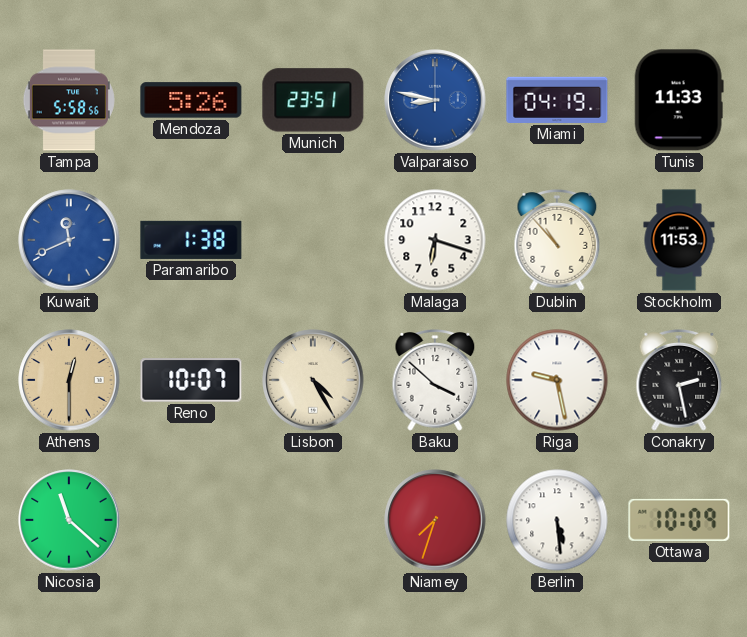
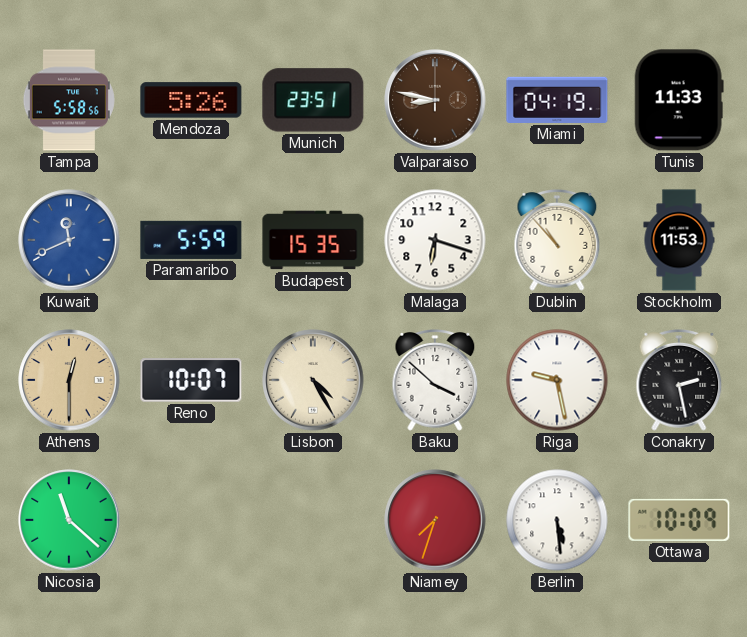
Valparaiso dial: blue -> brown (435, 100)
Paramaribo: 1:38 -> 5:59 (191, 240)
Budapest: none -> 15:35 (313, 240)
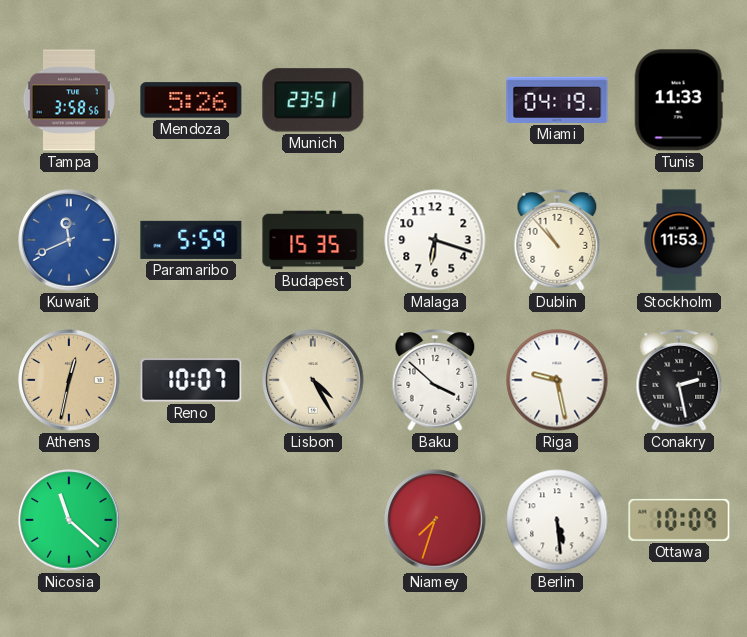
Tampa: 5:58 -> 3:58 (69, 100)
Valparaiso: 8:47 -> none (435, 100)
Athens: 12:30 -> 12:32 (69, 380)
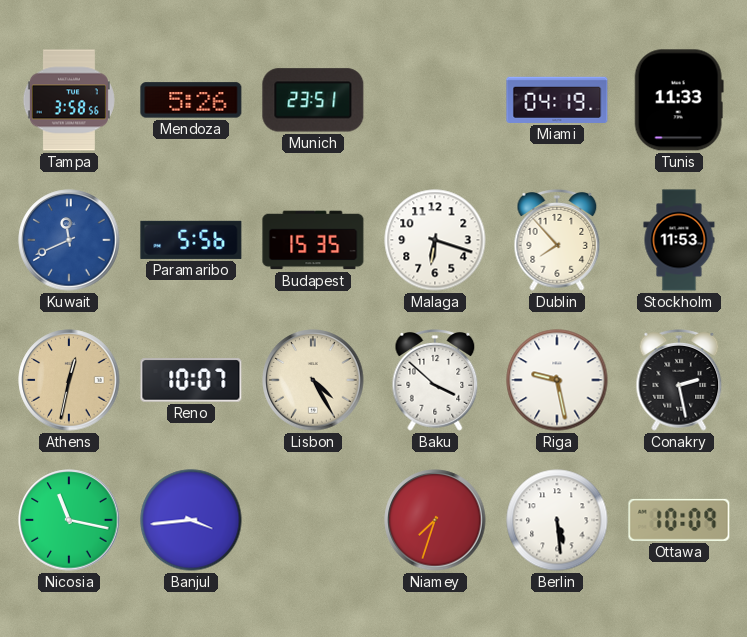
Paramaribo: 5:59 -> 5:56 (191, 240)
Dublin: 10:53 -> 7:53 (557, 241)
Nicosia: 11:22 -> 11:17 (69, 520)
Banjul: none -> 3:44 (191, 520)
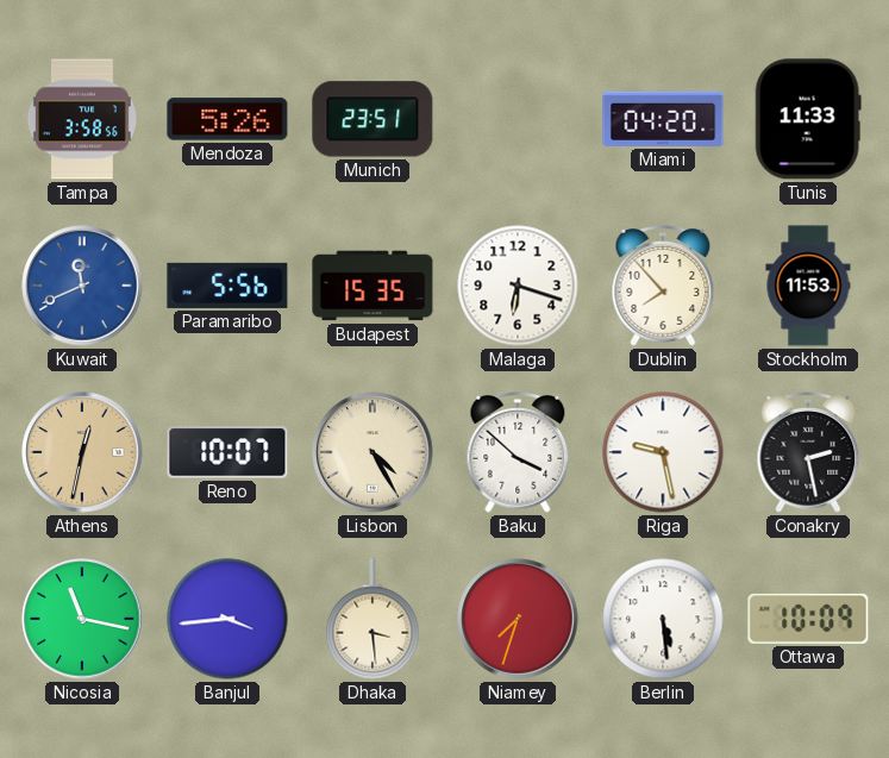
Miami: 04:19 -> 04:20 (663, 119)
Dhaka: none -> 3:29 (372, 619)
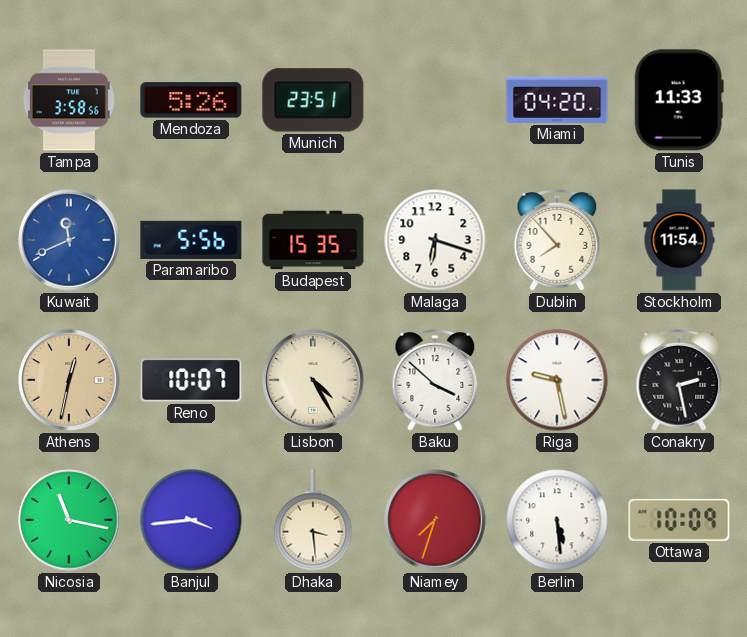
Stockholm: 11:53 -> 11:54 (679, 240)
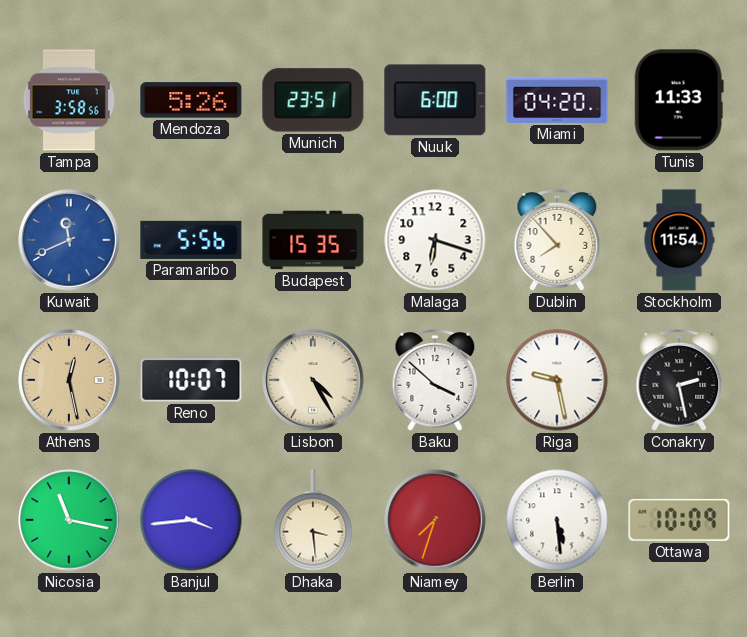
Nuuk: none -> 6:00 (435, 100)
Athens: 12:32 -> 12:28 (69, 380)
